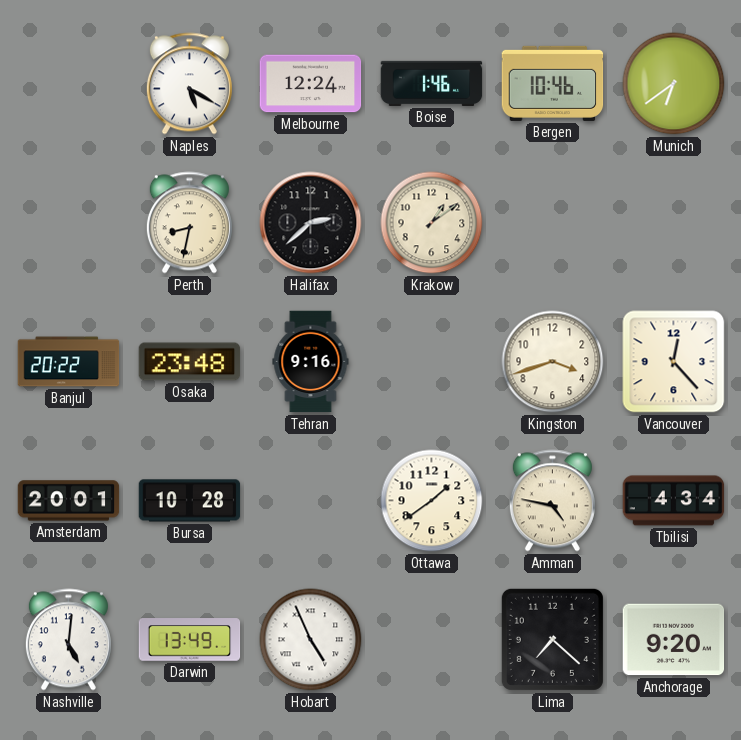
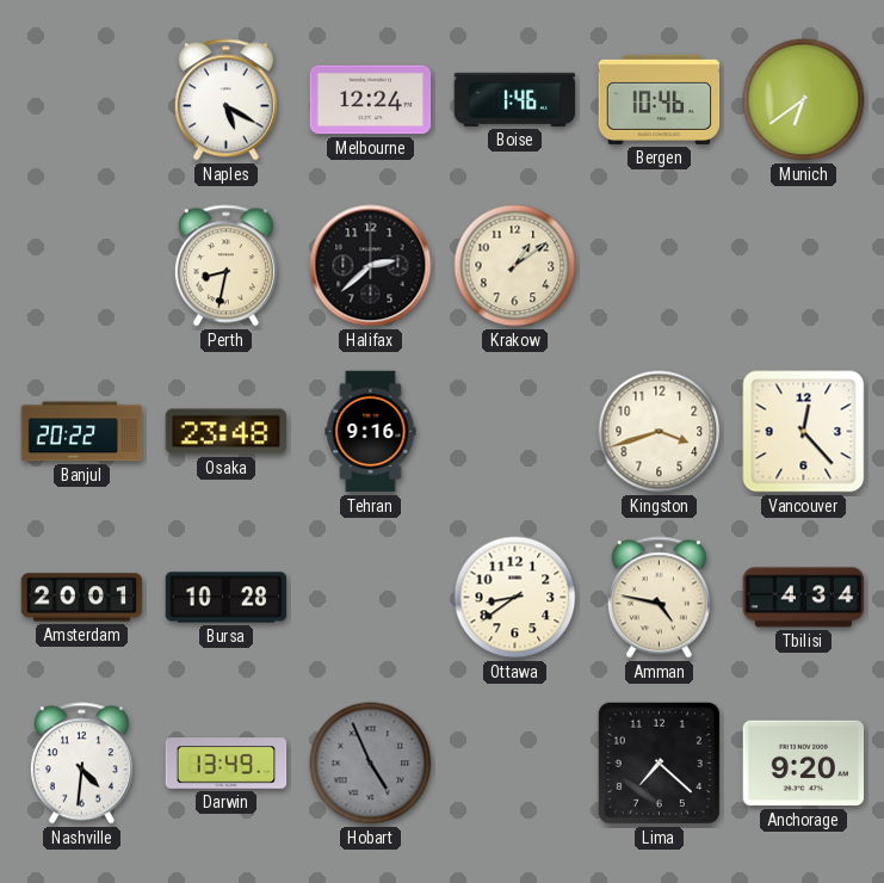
Ottawa: 1:39 -> 8:39 (515, 598)
Nashville: 5:01 -> 4:31 (81, 764)
Hobart dial: white -> grey (371, 764)
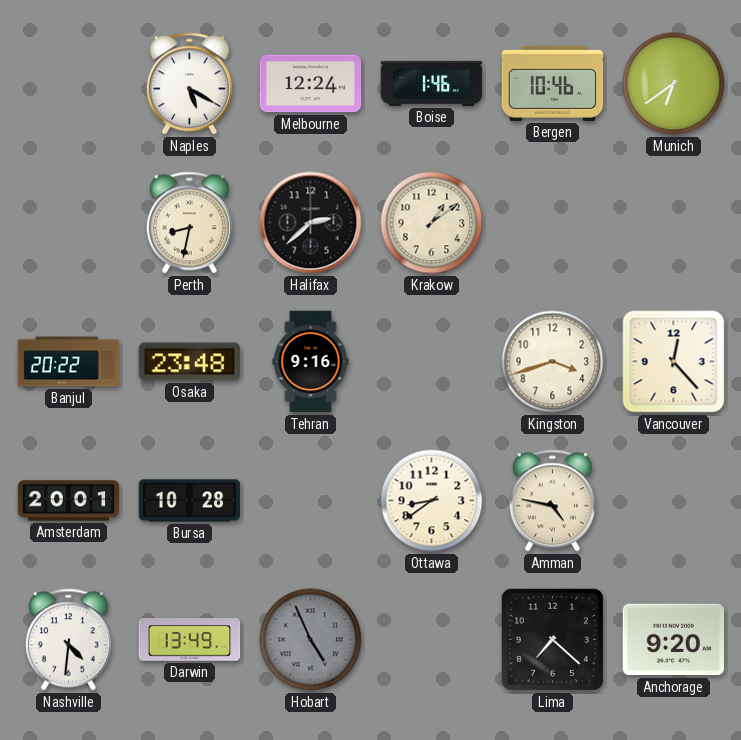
Tbilisi: 4:34 -> none (804, 598)
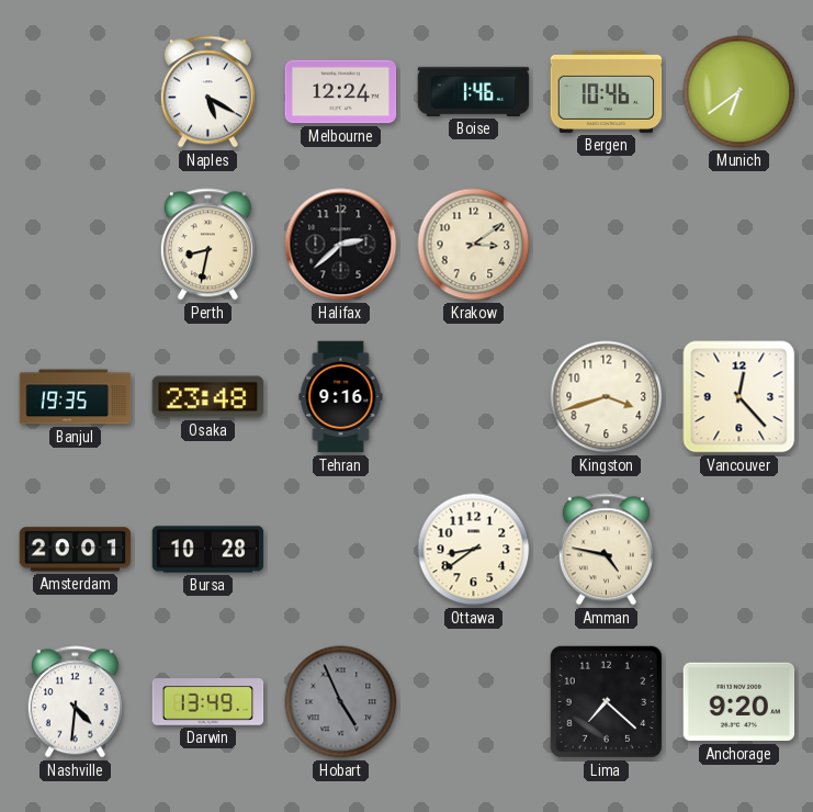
Krakow: 1:09 -> 3:09 (474, 245)
Banjul: 20:22 -> 19:35 (76, 397)
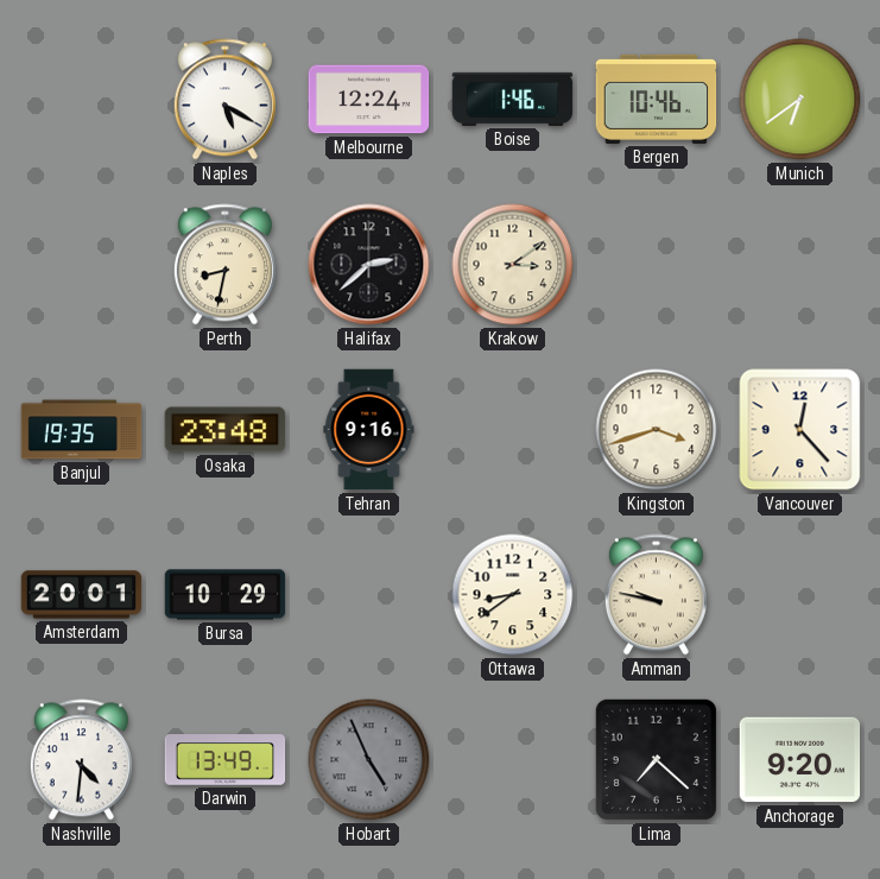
Bursa: 10:28 -> 10:29 (226, 595)
Amman: 4:47 -> 9:47 (656, 595)
